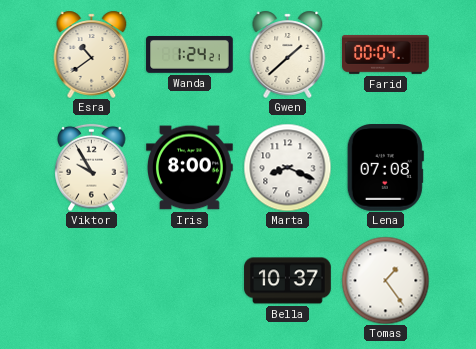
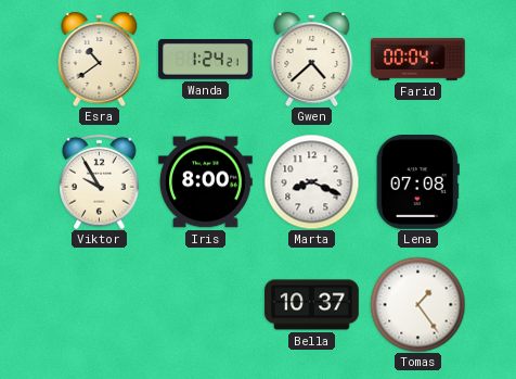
Gwen: 1:38 -> 4:38 (312, 59)
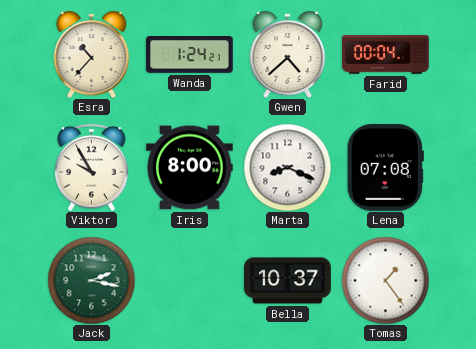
Esra: 10:39 -> 10:37 (92, 54)
Jack: none -> 2:17 (91, 280)
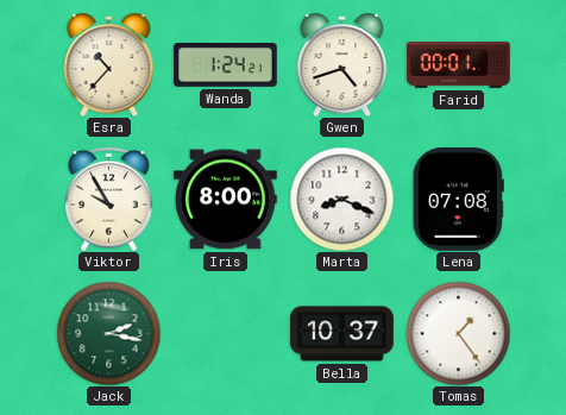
Gwen: 4:38 -> 4:42 (342, 64)
Farid: 00:04 -> 00:01 (459, 64)
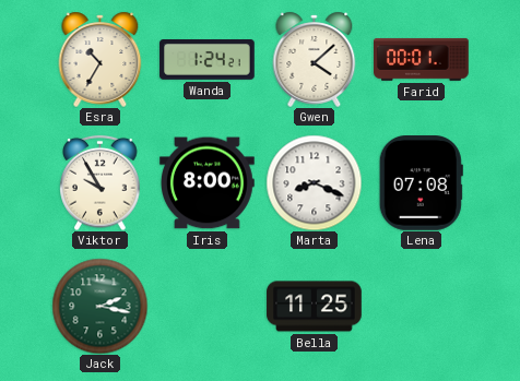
Esra: 10:37 -> 10:35 (101, 59)
Gwen: 4:42 -> 4:08 (315, 59)
Bella: 10:37 -> 11:25 (315, 307)
Tomas: 1:24 -> none (458, 333)
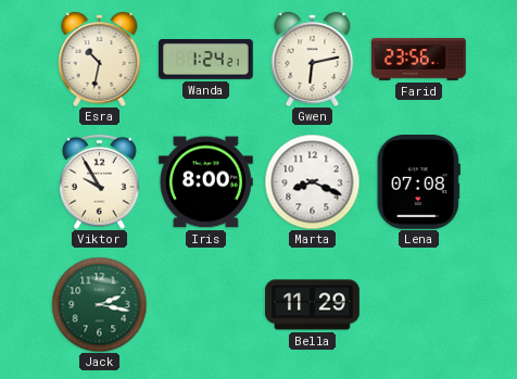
Esra: 10:35 -> 10:32 (100, 59)
Gwen: 4:08 -> 6:13 (313, 59)
Farid: 00:01 -> 23:56 (419, 59)
Bella: 11:25 -> 11:29 (313, 305)
